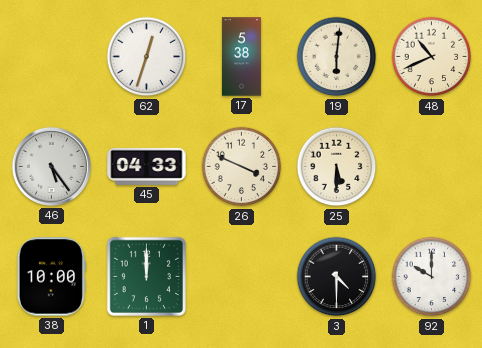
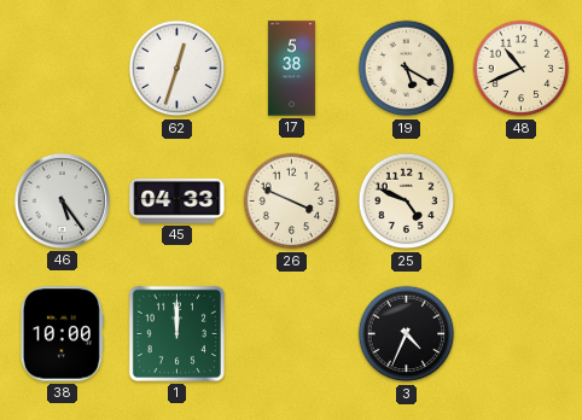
19: 6:01 -> 5:20 (407, 69)
25: 5:30 -> 4:49 (407, 202)
3: 4:30 -> 4:34 (407, 334)
92: 10:00 -> none (432, 277)
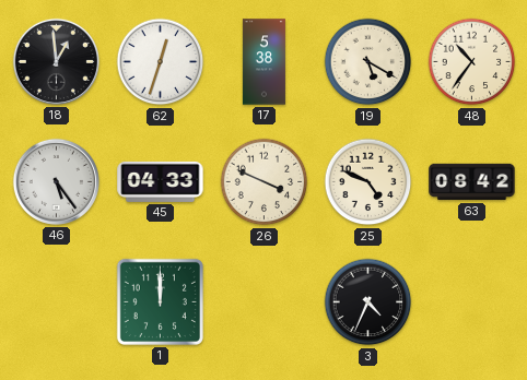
18: none -> 12:59 (56, 61)
48: 10:41 -> 10:36 (472, 62)
63: none -> 08:42 (472, 182)
38: 10:00 -> none (62, 334)
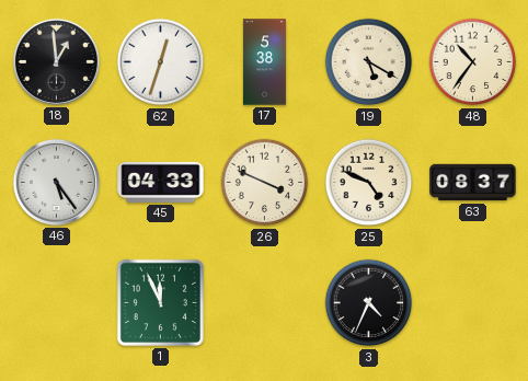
63: 08:42 -> 08:37 (473, 183)
1: 12:00 -> 11:56 (160, 302)
